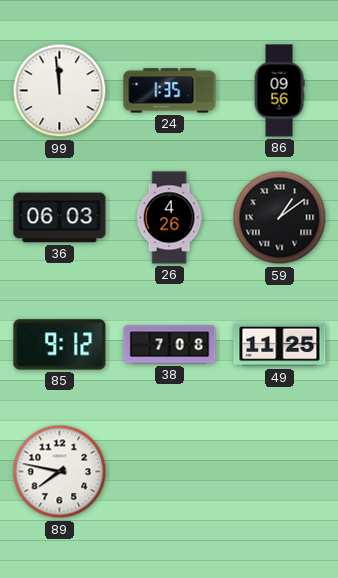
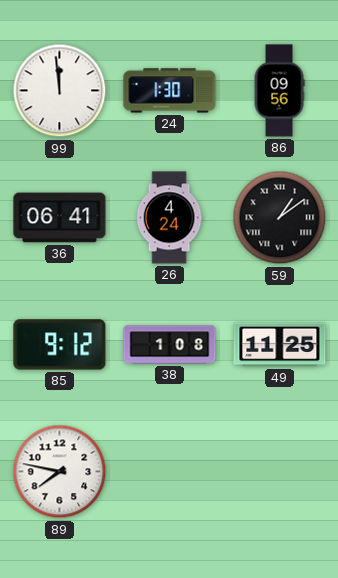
24: 1:35 -> 1:30 (170, 91)
36: 06:03 -> 06:41 (60, 218)
26: 4:26 -> 4:24 (169, 218)
38: 7:08 -> 1:08 (170, 345)
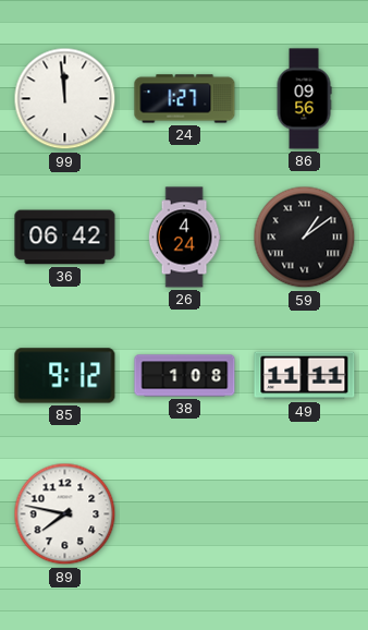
24: 1:30 -> 1:27 (185, 99)
36: 06:41 -> 06:42 (65, 238)
49: 11:25 -> 11:11 (305, 376)
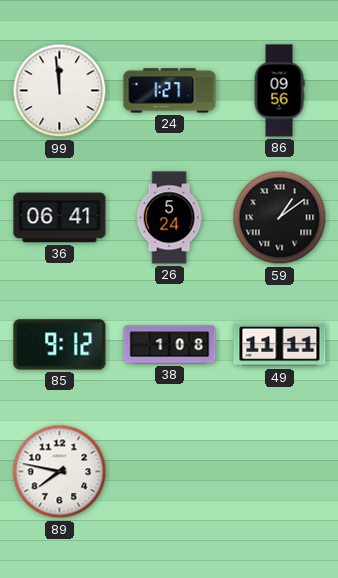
36: 06:42 -> 06:41 (60, 218)
26: 4:24 -> 5:24 (169, 218)
